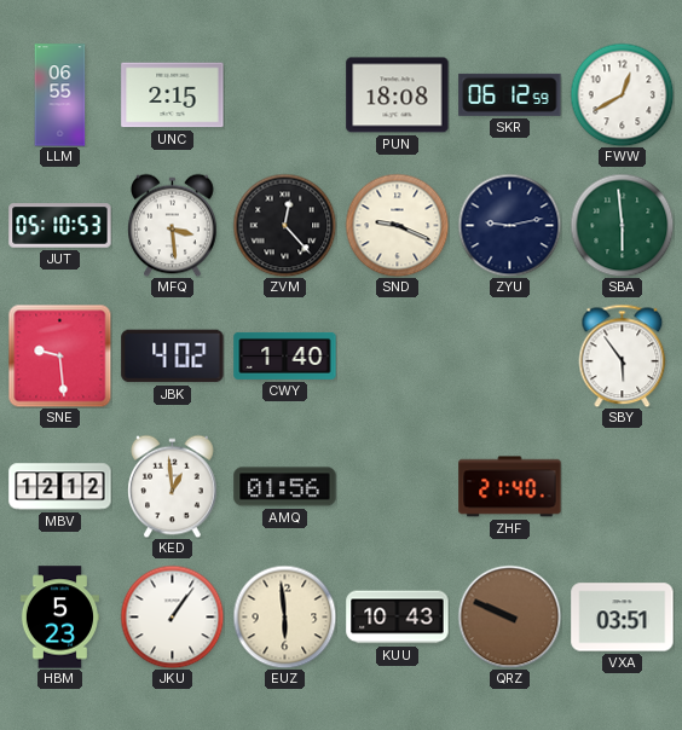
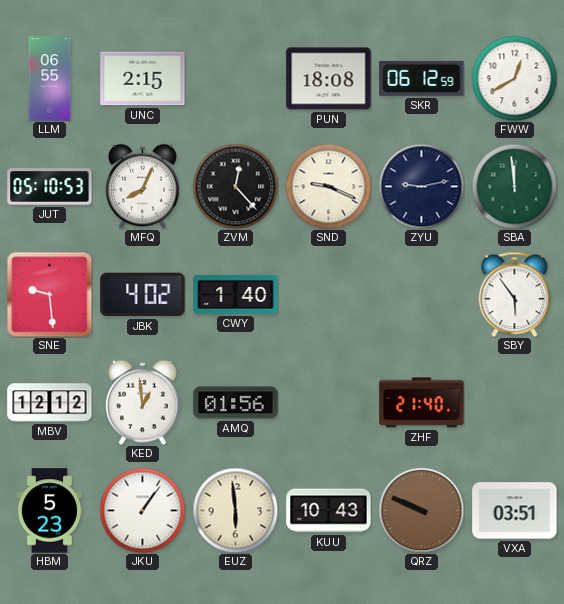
MFQ: 3:29 -> 8:04 (143, 186)
SBA: 5:59 -> 11:59 (514, 186)
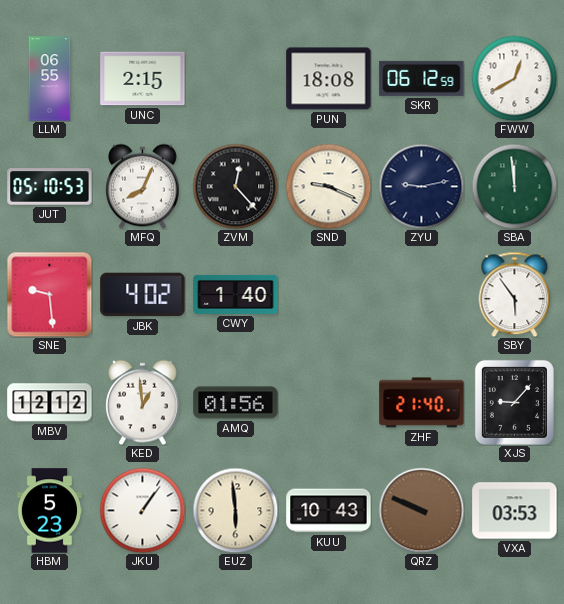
XJS: none -> 9:07 (514, 402)
VXA: 03:51 -> 03:53 (515, 511)
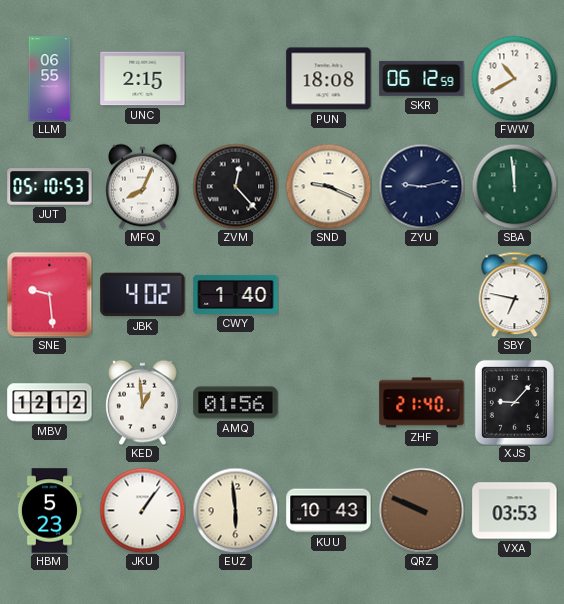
FWW: 12:40 -> 10:40 (514, 78)
SBY: 5:54 -> 6:47 (515, 294)
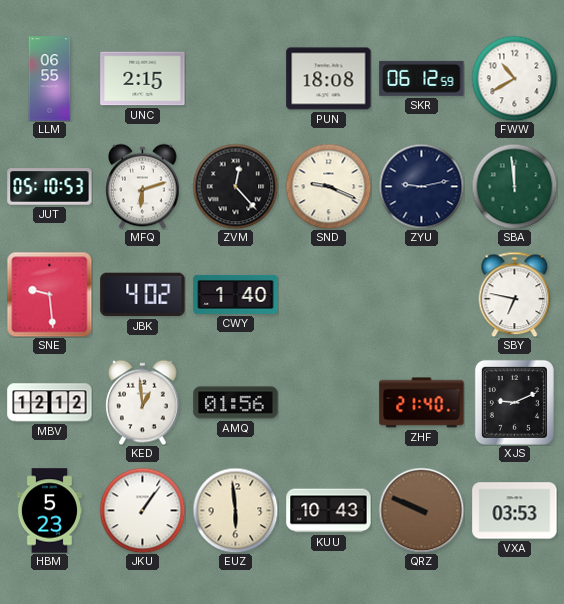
MFQ: 8:04 -> 6:12 (143, 186)
XJS: 9:07 -> 9:11 (514, 402)
